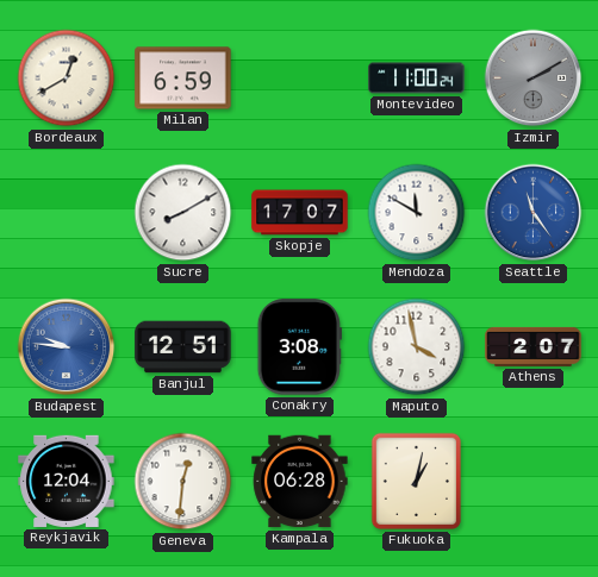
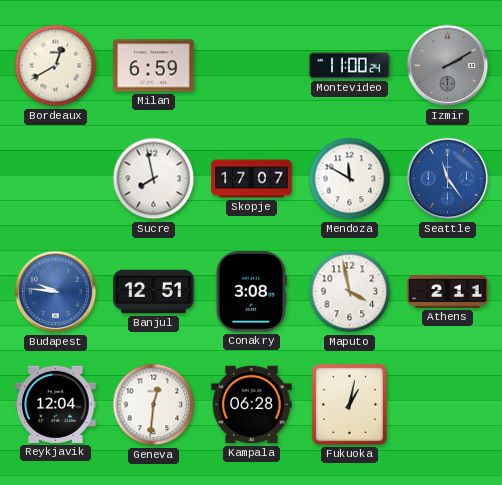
Sucre: 8:10 -> 7:58 (154, 179)
Athens: 2:07 -> 2:11 (448, 291)
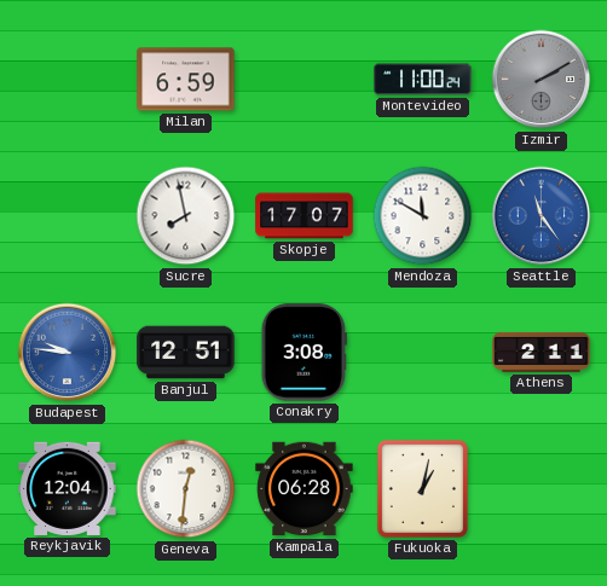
Bordeaux: 12:40 -> none (56, 66)
Maputo: 3:58 -> none (350, 292)
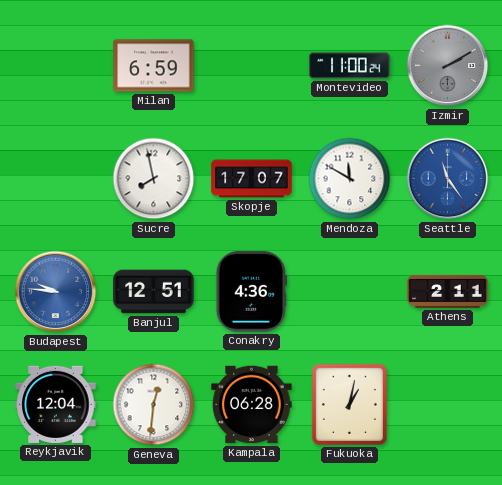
Conakry: 3:08 -> 4:36 (251, 292)
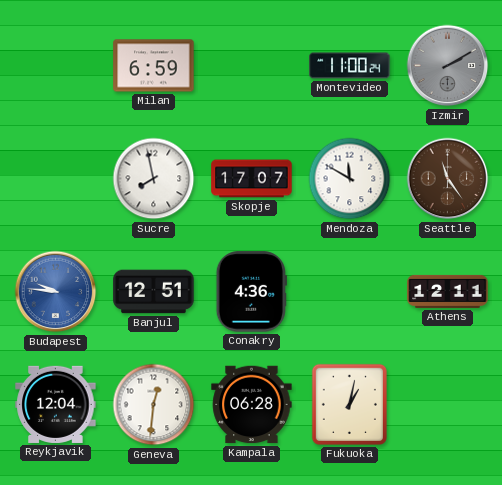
Seattle dial: blue -> brown (448, 179)
Athens: 2:11 -> 12:11 (448, 291)
